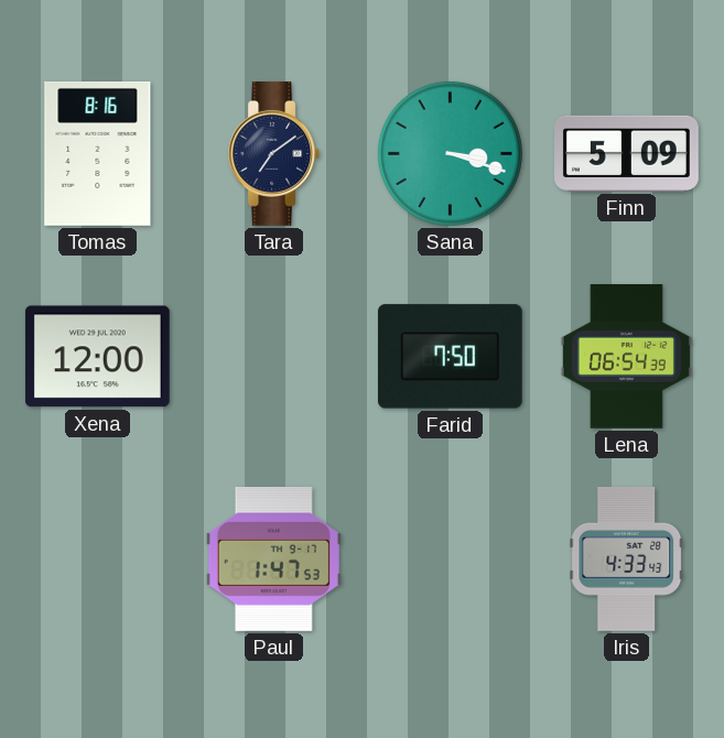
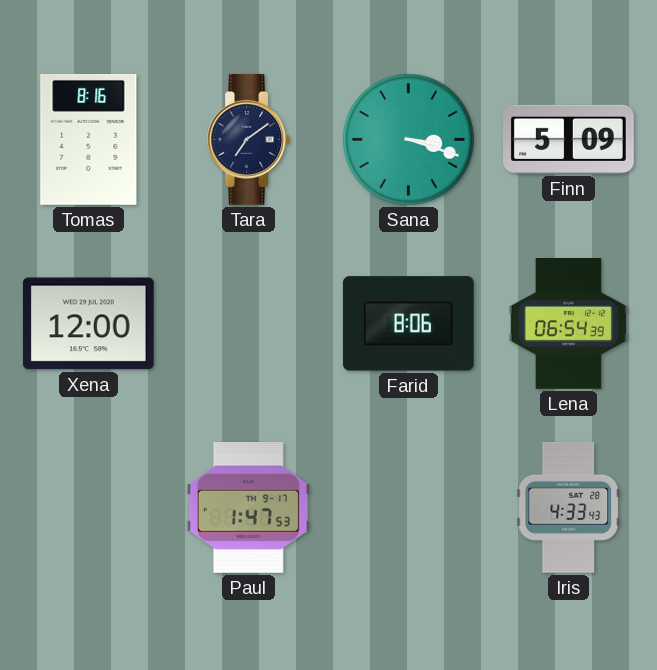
Farid: 7:50 -> 8:06 (408, 324)
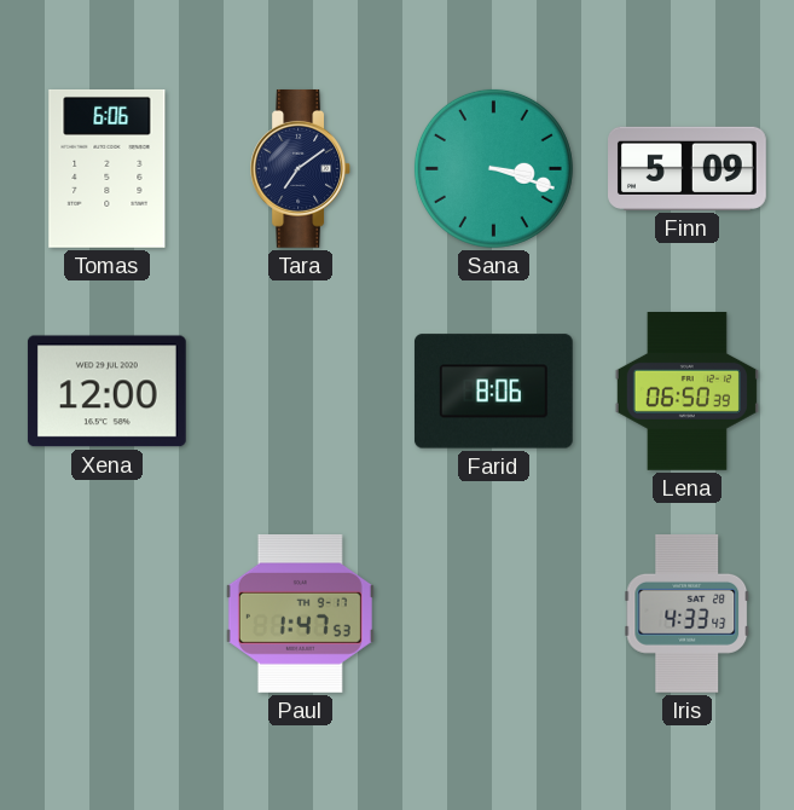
Tomas: 8:16 -> 6:06 (108, 168)
Lena: 06:54 -> 06:50 (686, 392)
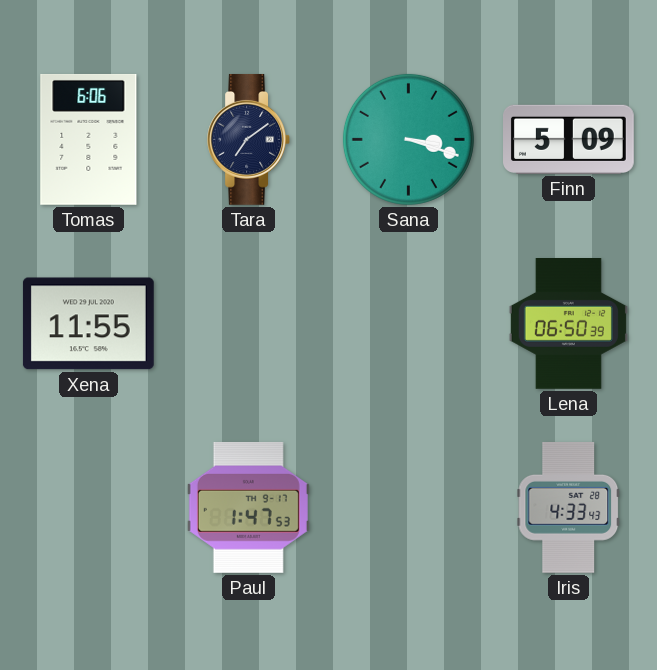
Xena: 12:00 -> 11:55 (88, 324)
Farid: 8:06 -> none (493, 392)
